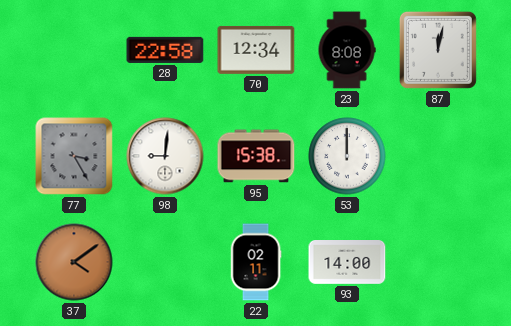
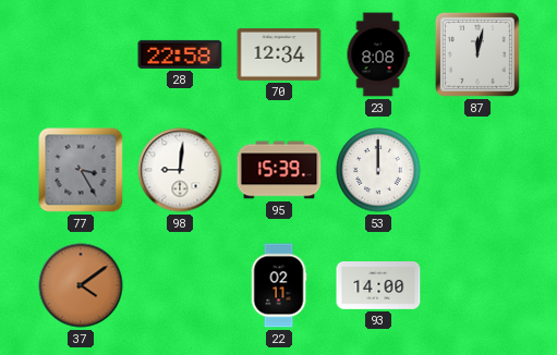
95: 15:38 -> 15:39 (279, 170)
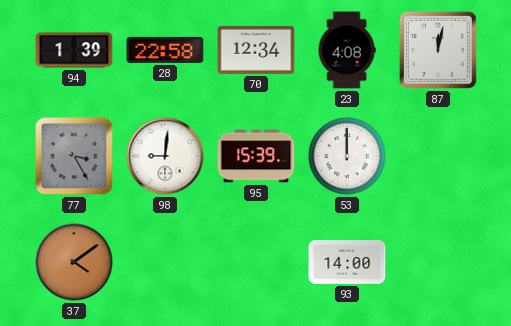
94: none -> 1:39 (74, 50)
23: 8:08 -> 4:08 (347, 50)
22: 02:11 -> none (279, 285)
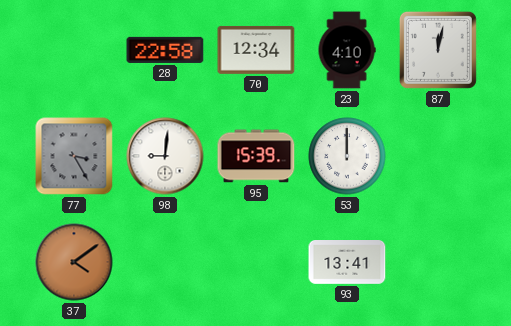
94: 1:39 -> none (74, 50)
23: 4:08 -> 4:10 (347, 50)
93: 14:00 -> 13:41 (347, 263)
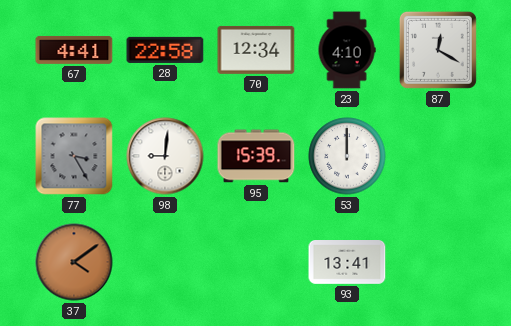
67: none -> 4:41 (74, 50)
87: 12:02 -> 12:20 (438, 50)
